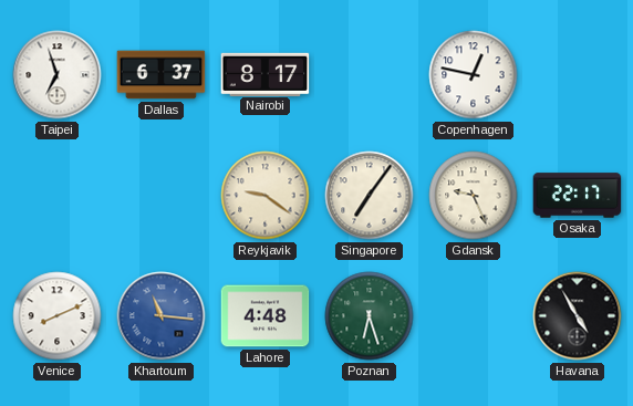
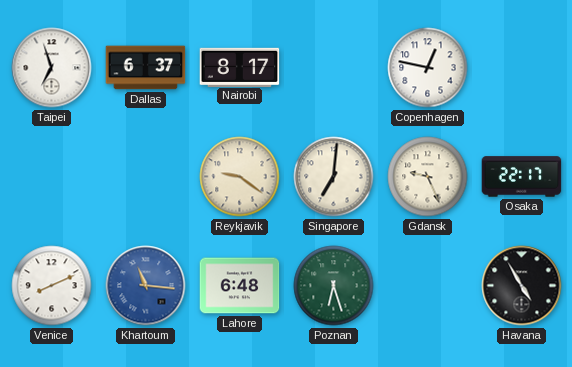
Singapore: 7:06 -> 7:01 (334, 177)
Lahore: 4:48 -> 6:48 (240, 286)
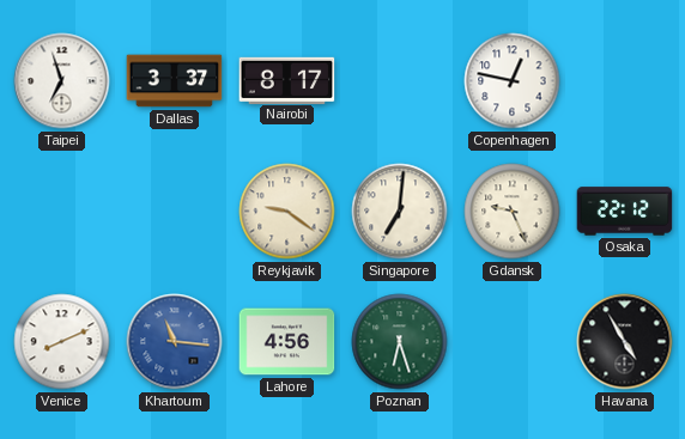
Dallas: 6:37 -> 3:37 (175, 81)
Osaka: 22:17 -> 22:12 (625, 212)
Lahore: 6:48 -> 4:56 (287, 342)
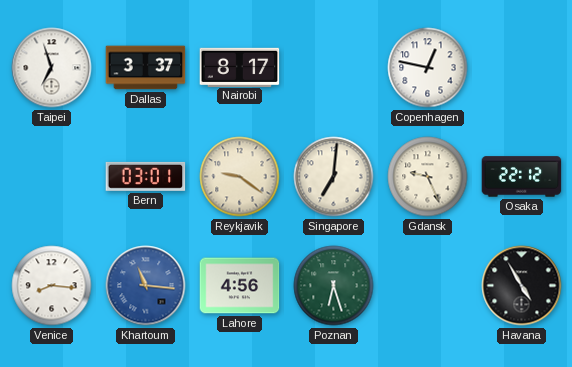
Bern: none -> 03:01 (146, 176)
Venice: 8:11 -> 8:16 (52, 286)
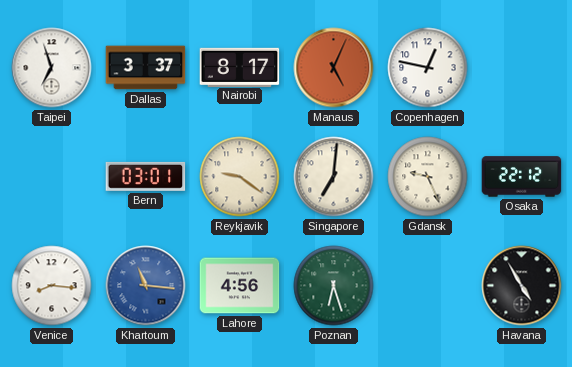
Manaus: none -> 5:04 (334, 68)
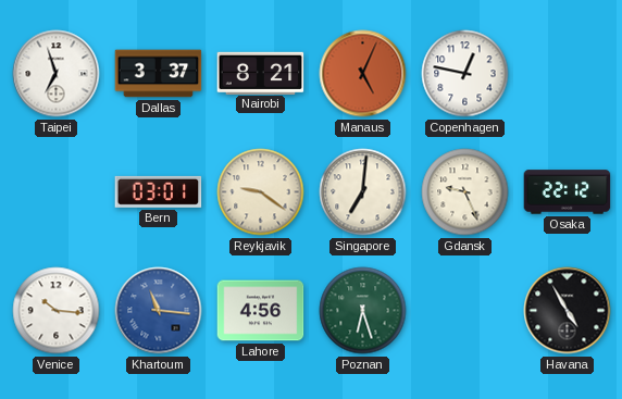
Nairobi: 8:17 -> 8:21 (261, 73)
Venice: 8:16 -> 10:16 (57, 311)
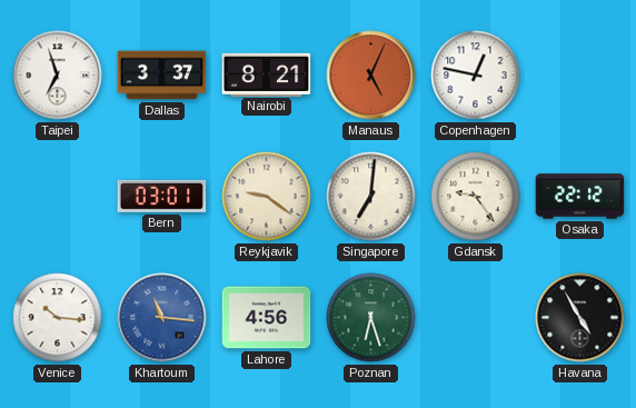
Gdansk: 9:26 -> 9:24 (476, 197)
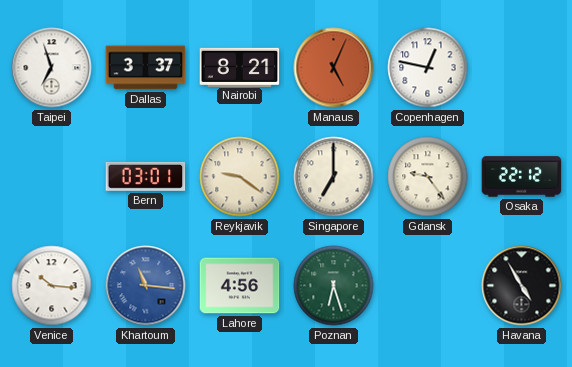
Singapore: 7:01 -> 7:00 (334, 177)
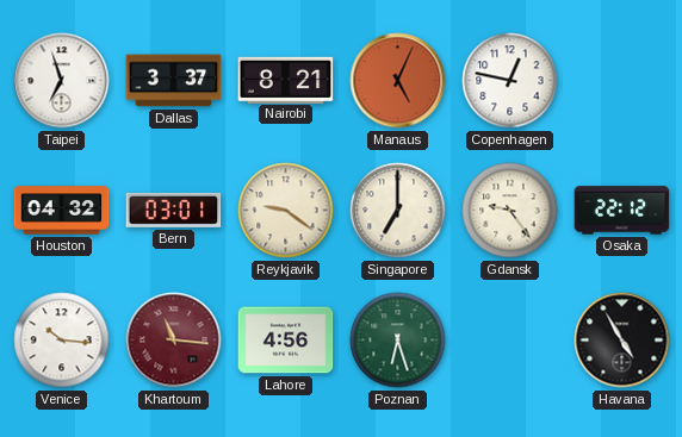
Houston: none -> 04:32 (62, 211)
Khartoum dial: blue -> burgundy (174, 341)
